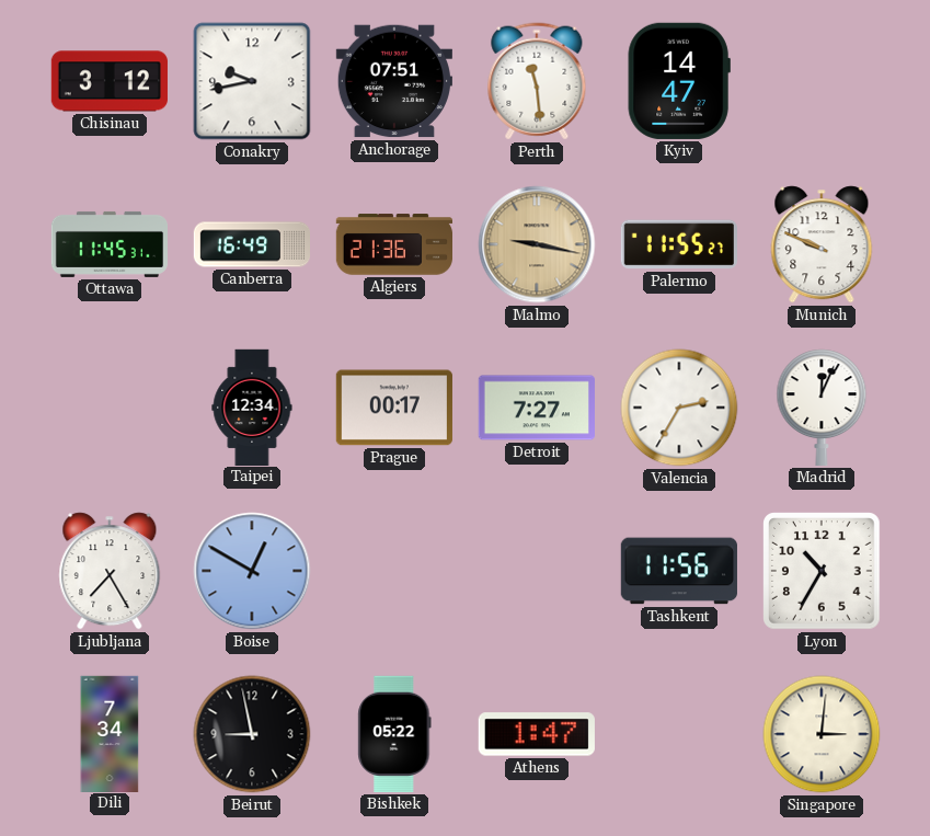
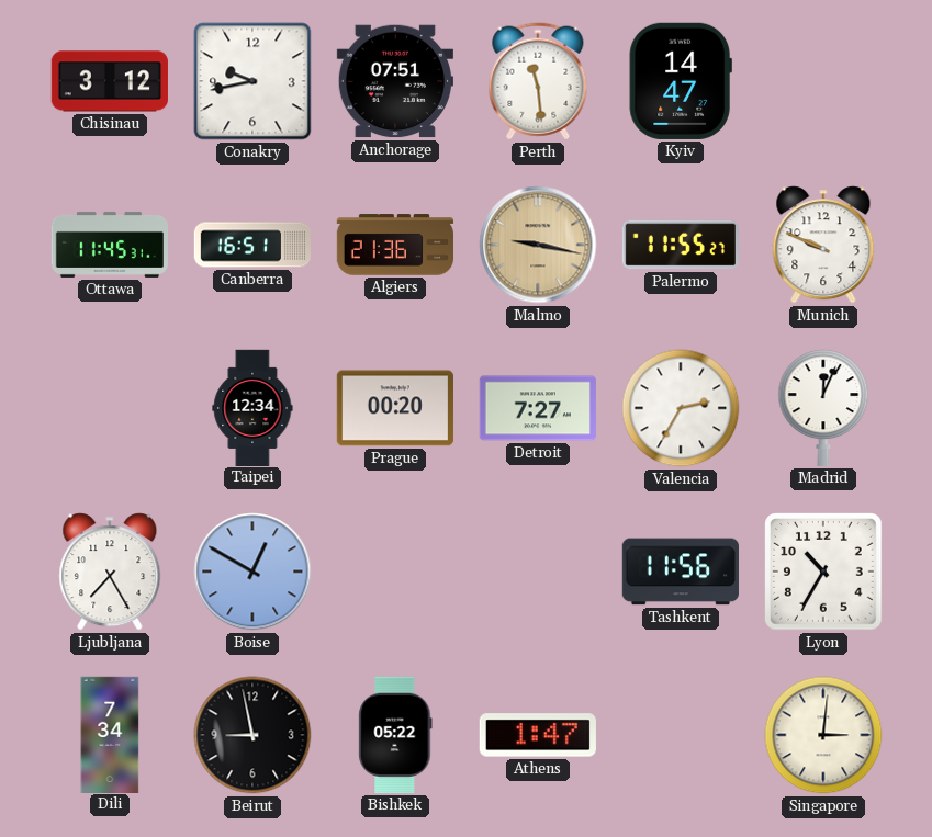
Canberra: 16:49 -> 16:51 (251, 245)
Prague: 00:17 -> 00:20 (395, 408)
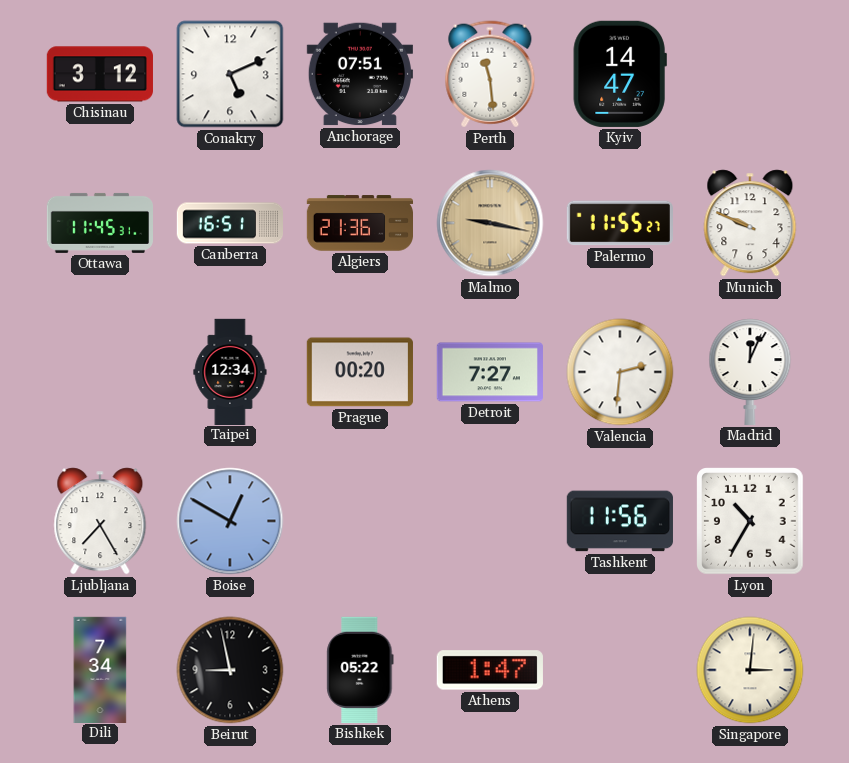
Conakry: 9:43 -> 5:11 (230, 74)
Valencia: 2:35 -> 2:31 (620, 372)
